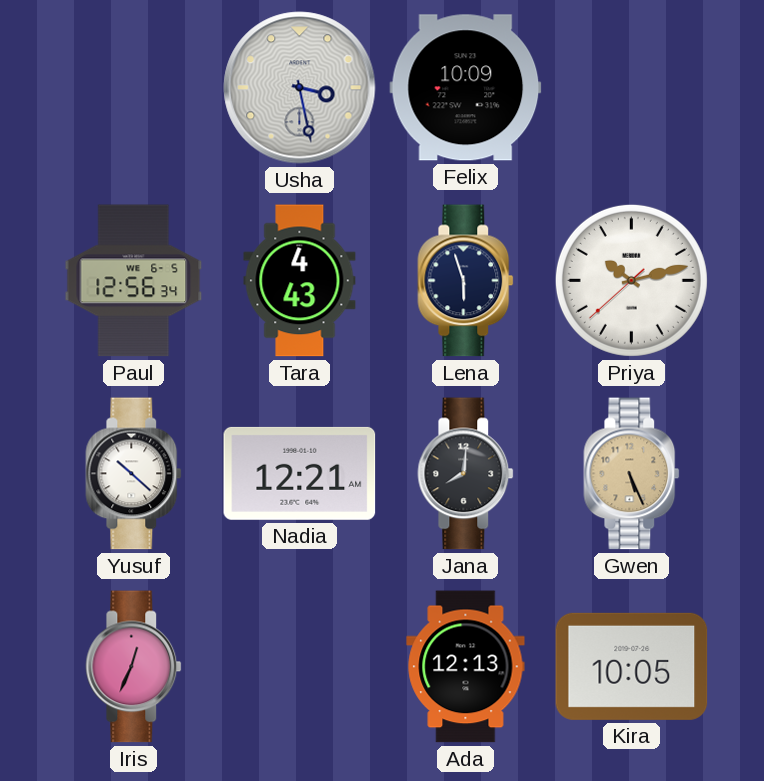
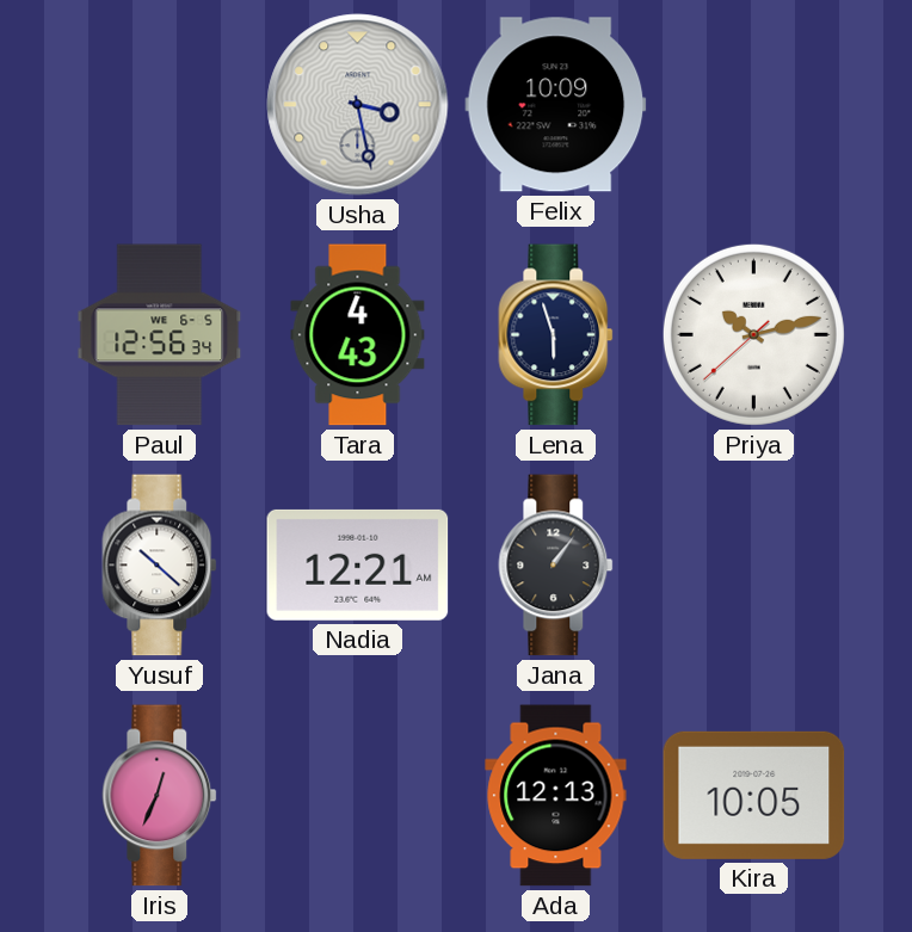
Jana: 8:01 -> 1:06 (556, 566)
Gwen: 5:26 -> none (632, 474)
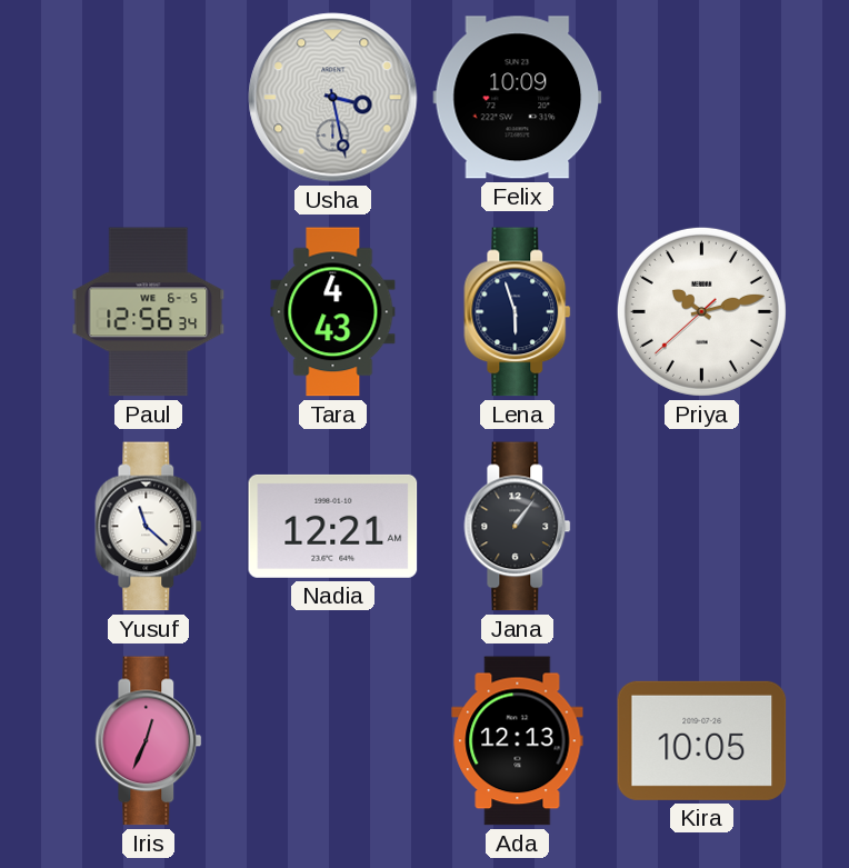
Yusuf: 10:22 -> 11:22 (149, 527)
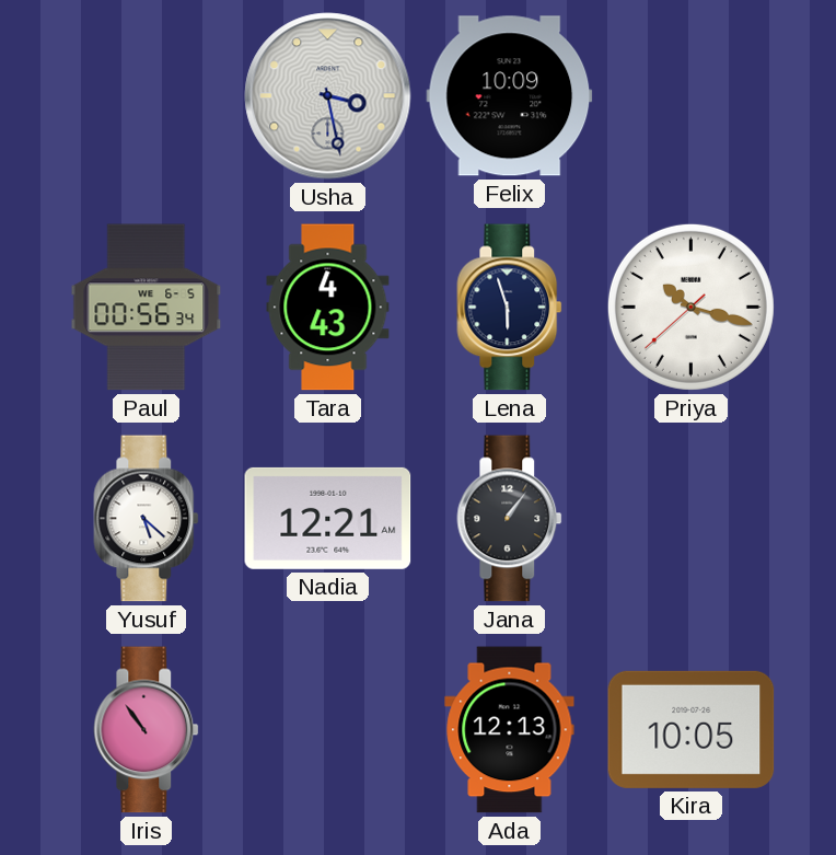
Paul: 12:56 -> 00:56 (147, 308)
Priya: 10:12 -> 10:17 (690, 307)
Yusuf: 11:22 -> 5:22 (147, 519)
Iris: 12:34 -> 10:54 (147, 730)
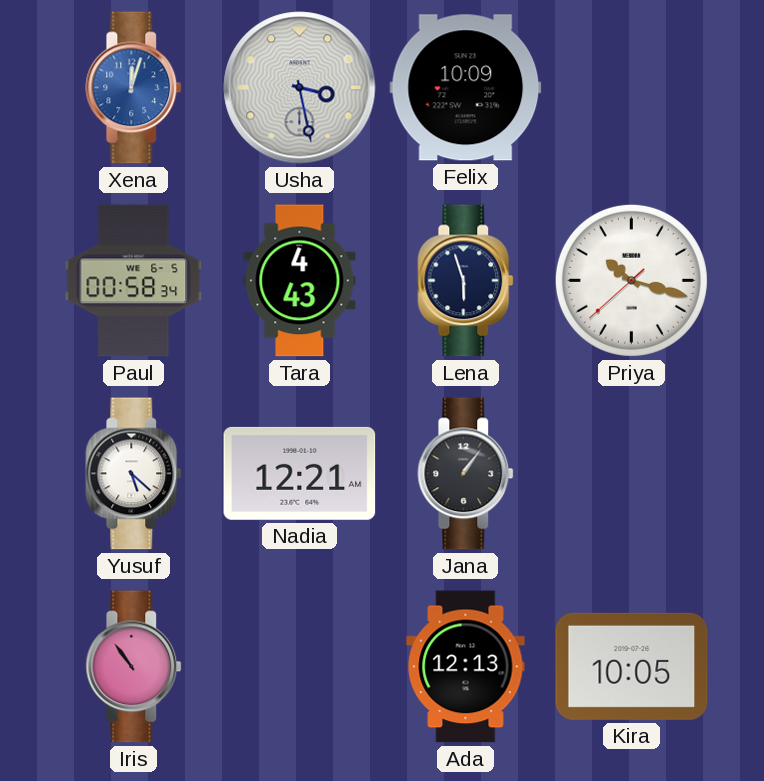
Xena: none -> 12:03 (134, 88)
Paul: 00:56 -> 00:58 (134, 281)
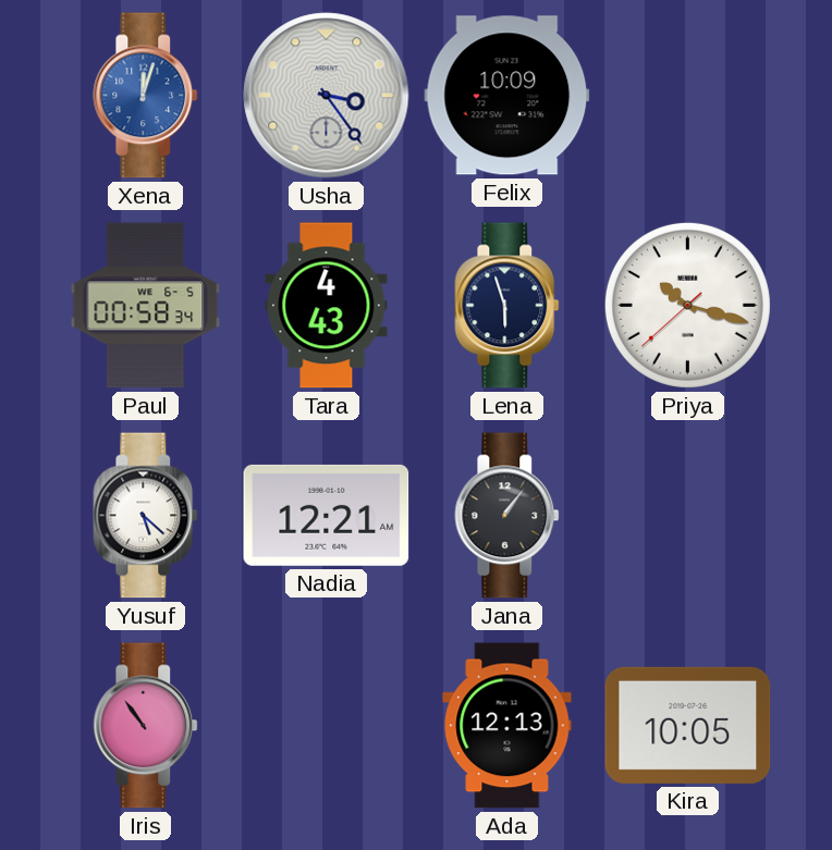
Usha: 3:28 -> 3:24 (327, 96)
